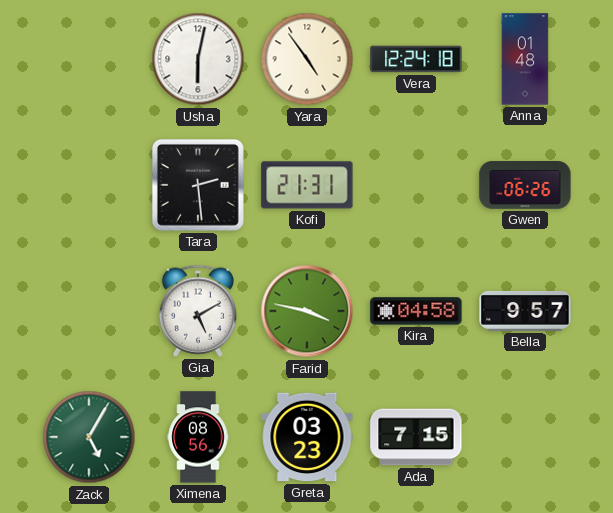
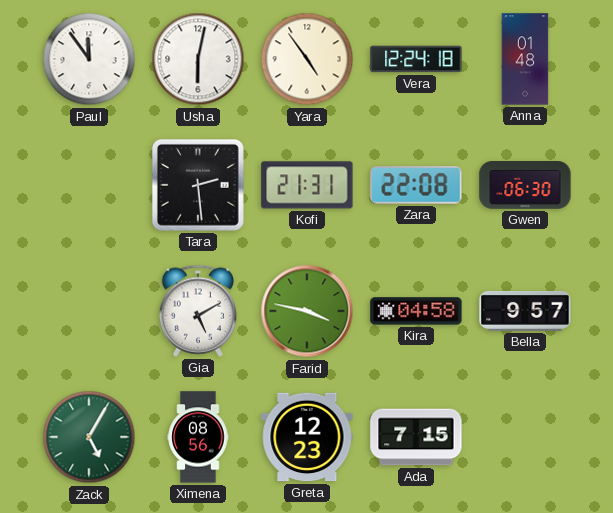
Paul: none -> 11:54 (89, 59)
Zara: none -> 22:08 (416, 185)
Gwen: 06:26 -> 06:30 (525, 185)
Greta: 03:23 -> 12:23 (307, 437)
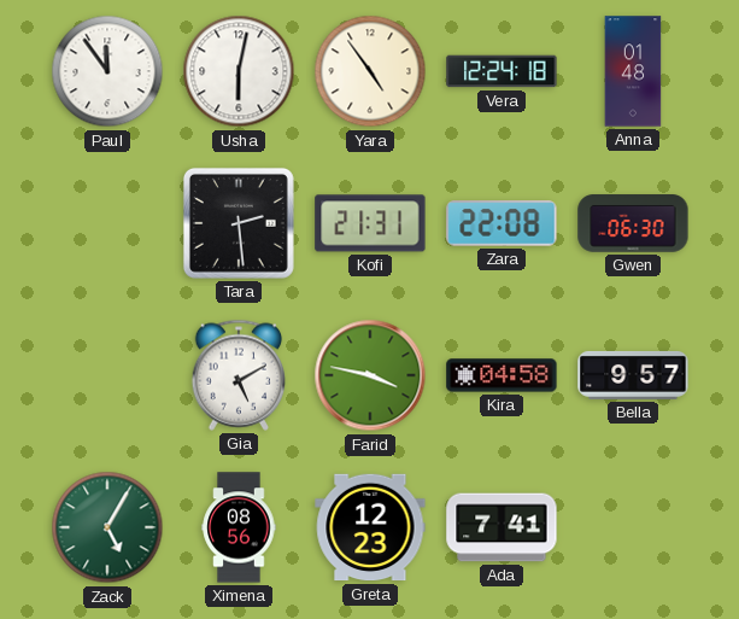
Ada: 7:15 -> 7:41 (502, 527)
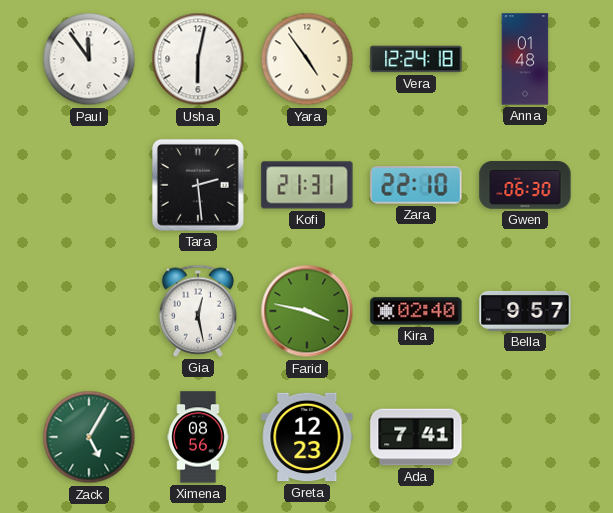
Zara: 22:08 -> 22:10 (416, 185)
Gia: 5:10 -> 12:28 (198, 311)
Kira: 04:58 -> 02:40 (416, 311)
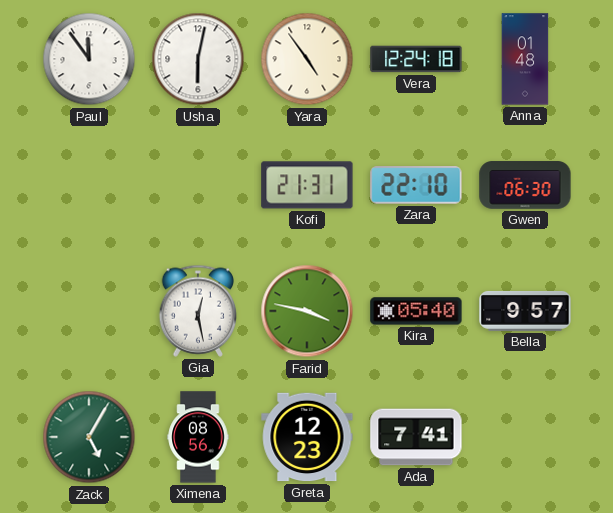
Tara: 2:29 -> none (198, 185)
Kira: 02:40 -> 05:40 (416, 311)
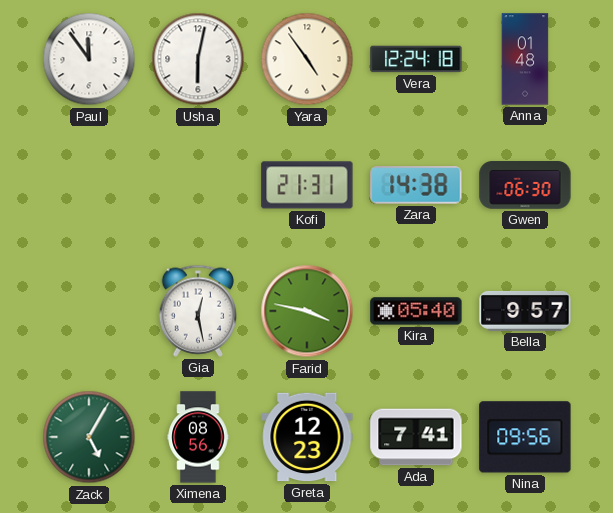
Zara: 22:10 -> 14:38 (416, 185)
Nina: none -> 09:56 (525, 437)
